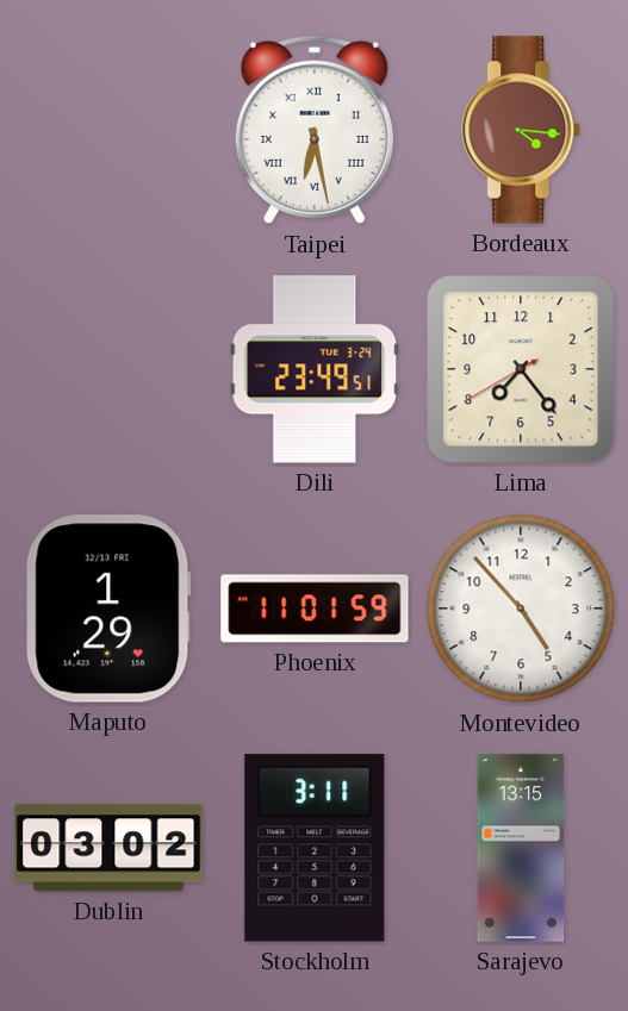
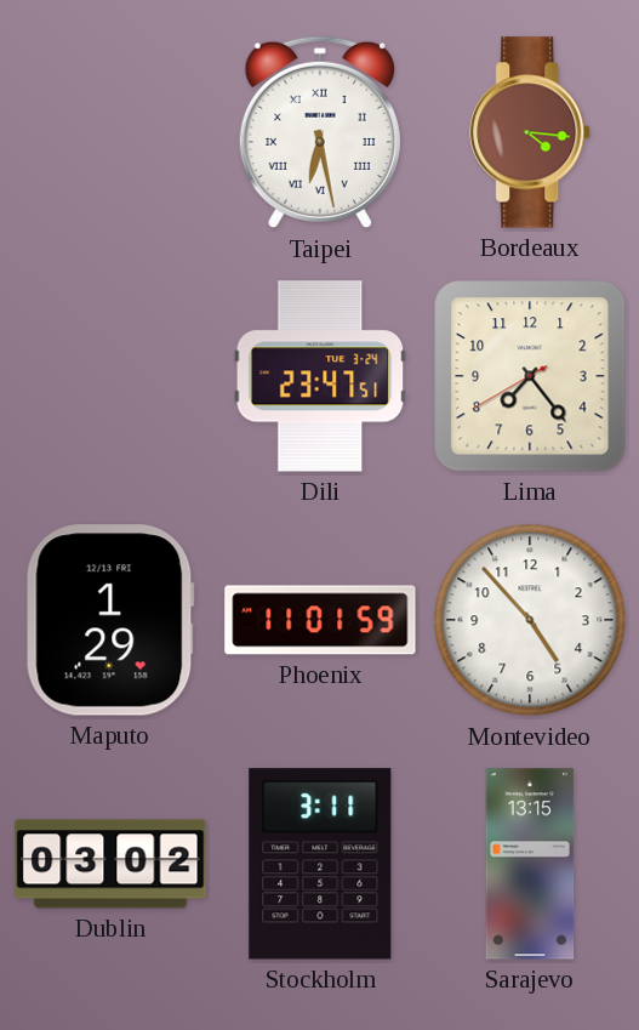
Dili: 23:49 -> 23:47 (320, 376)
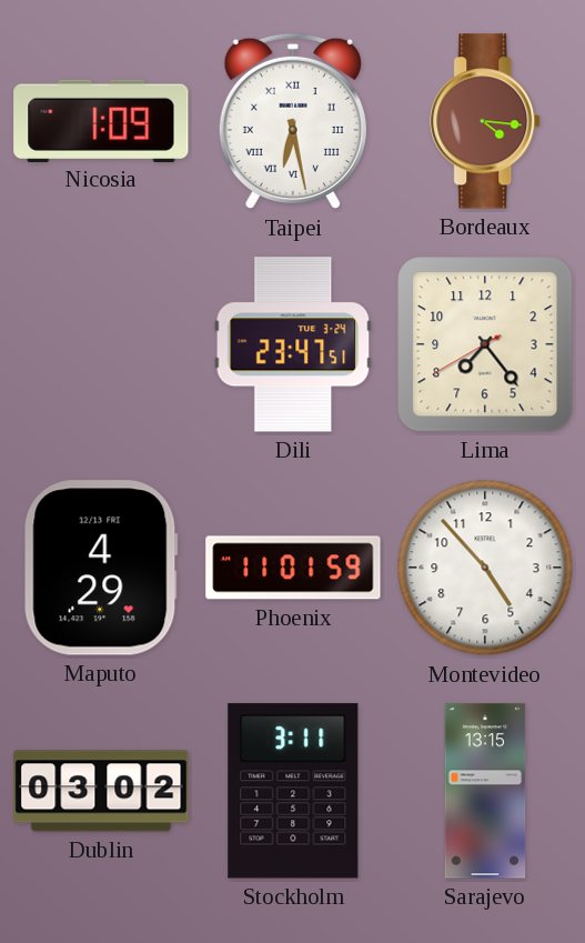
Nicosia: none -> 1:09 (101, 120)
Maputo: 1:29 -> 4:29 (101, 568)
